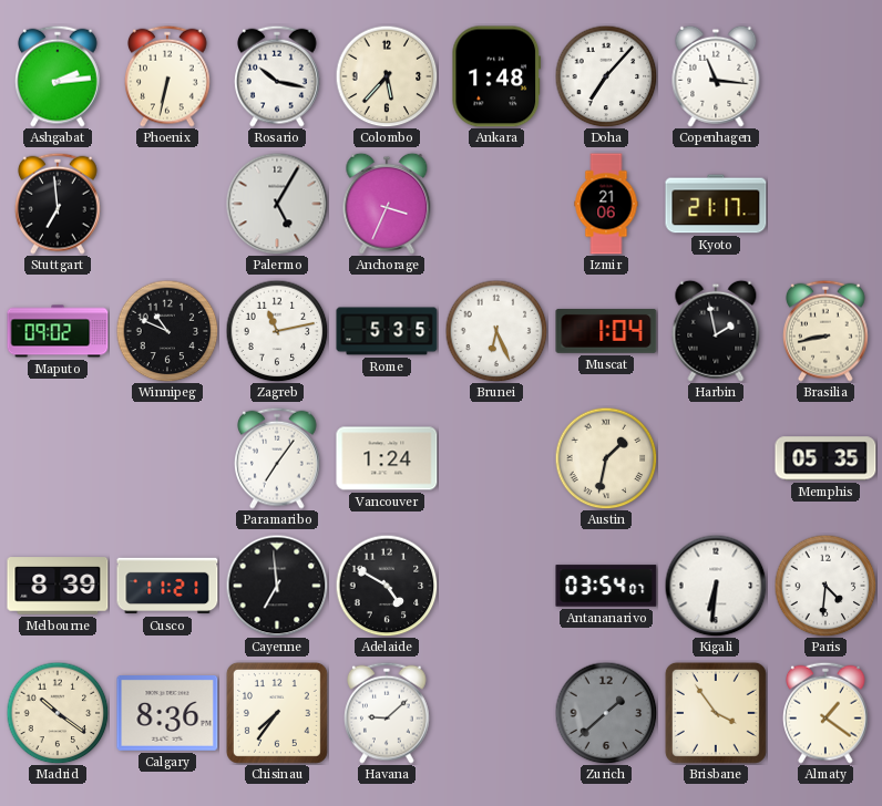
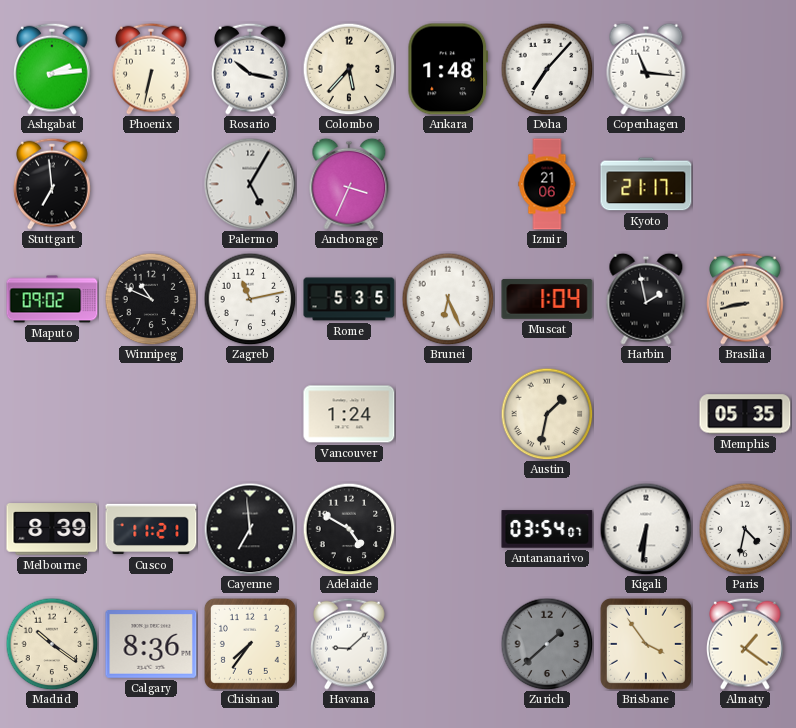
Paramaribo: 7:06 -> none (278, 458)
Paris: 4:31 -> 4:32 (745, 529)
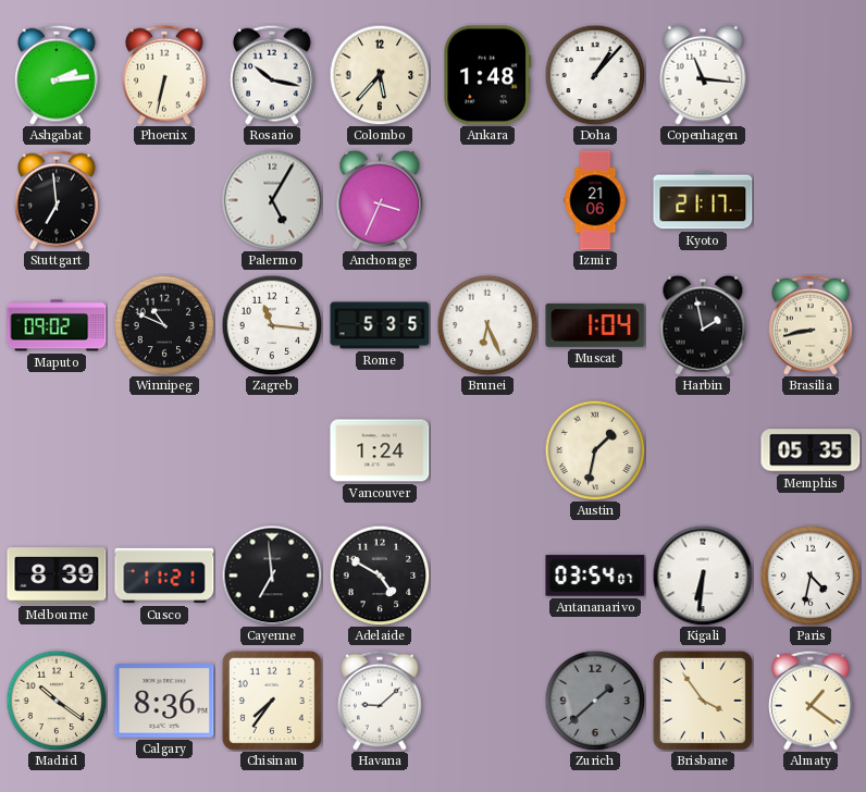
Doha: 7:07 -> 1:07 (595, 75)
Zagreb: 11:13 -> 11:16 (272, 325)
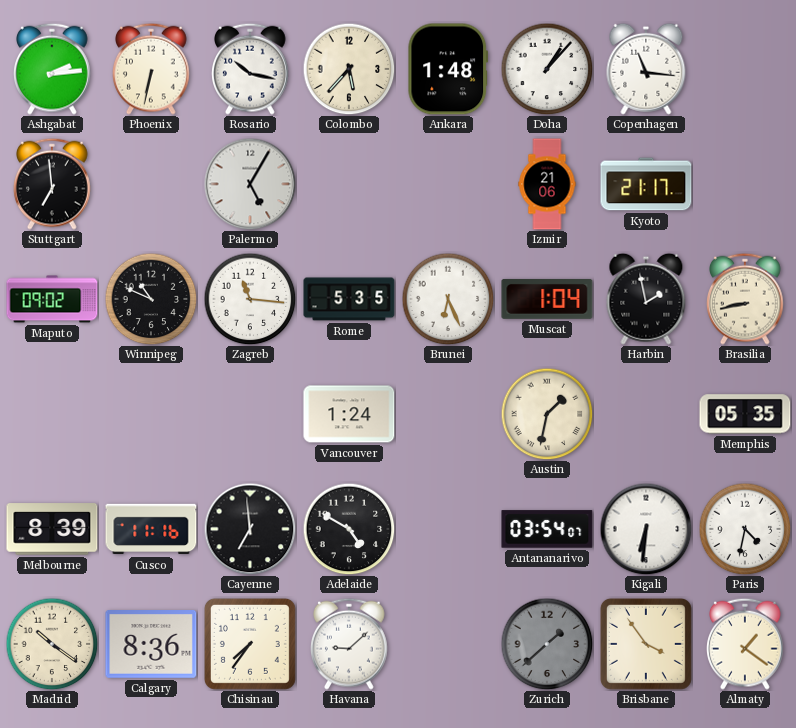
Anchorage: 3:34 -> none (380, 200)
Cusco: 11:21 -> 11:16 (151, 529)
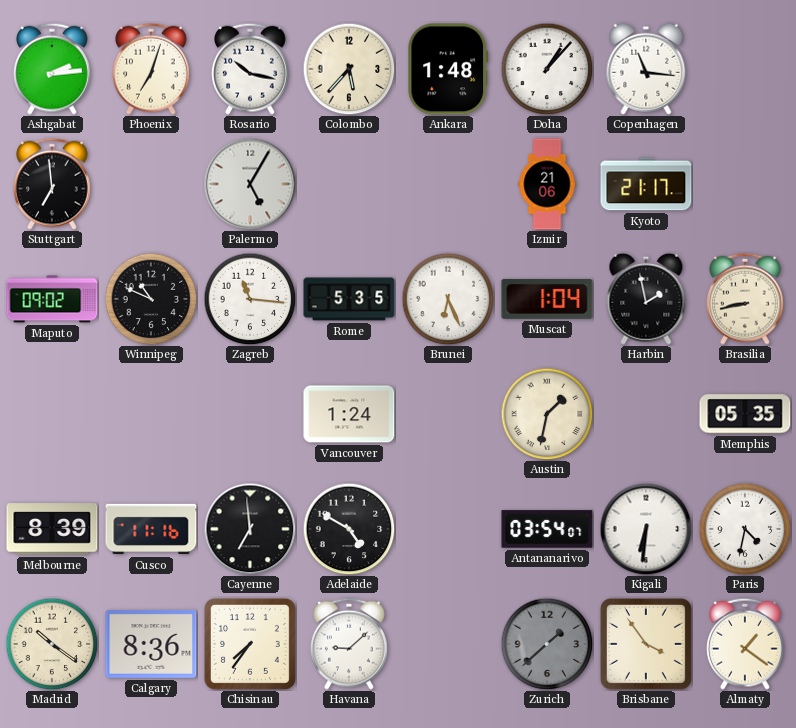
Phoenix: 6:32 -> 7:03 (152, 69)
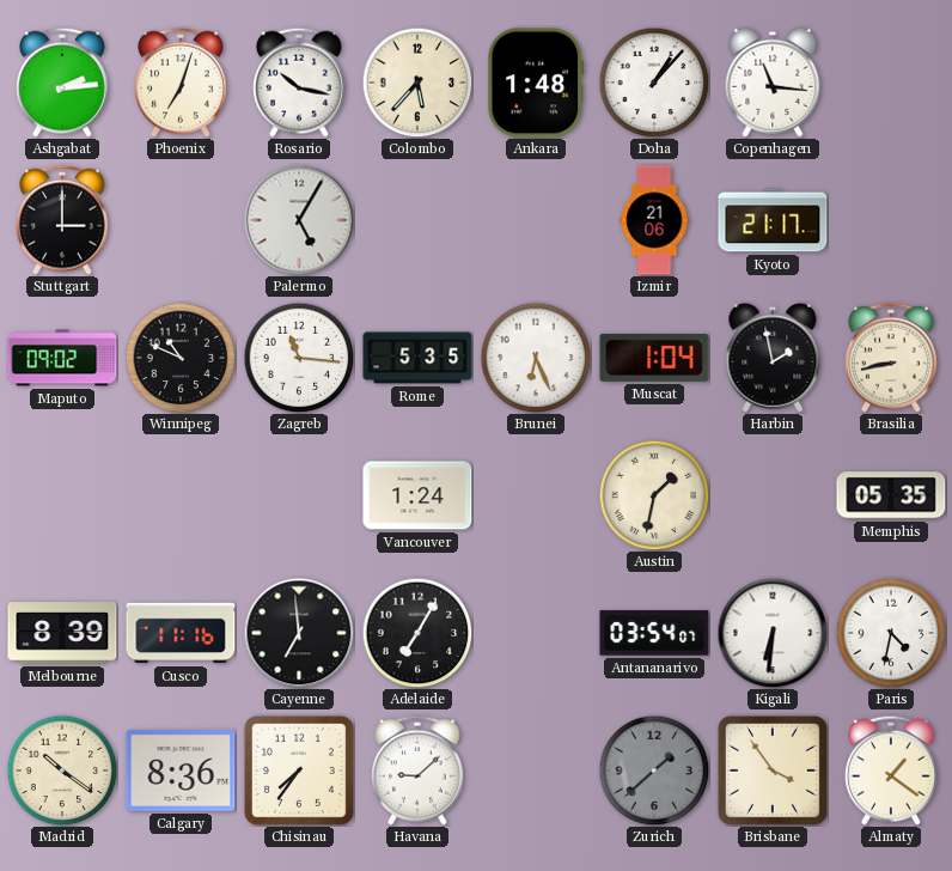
Stuttgart: 6:59 -> 3:00 (63, 220)
Adelaide: 4:50 -> 7:05 (417, 633)
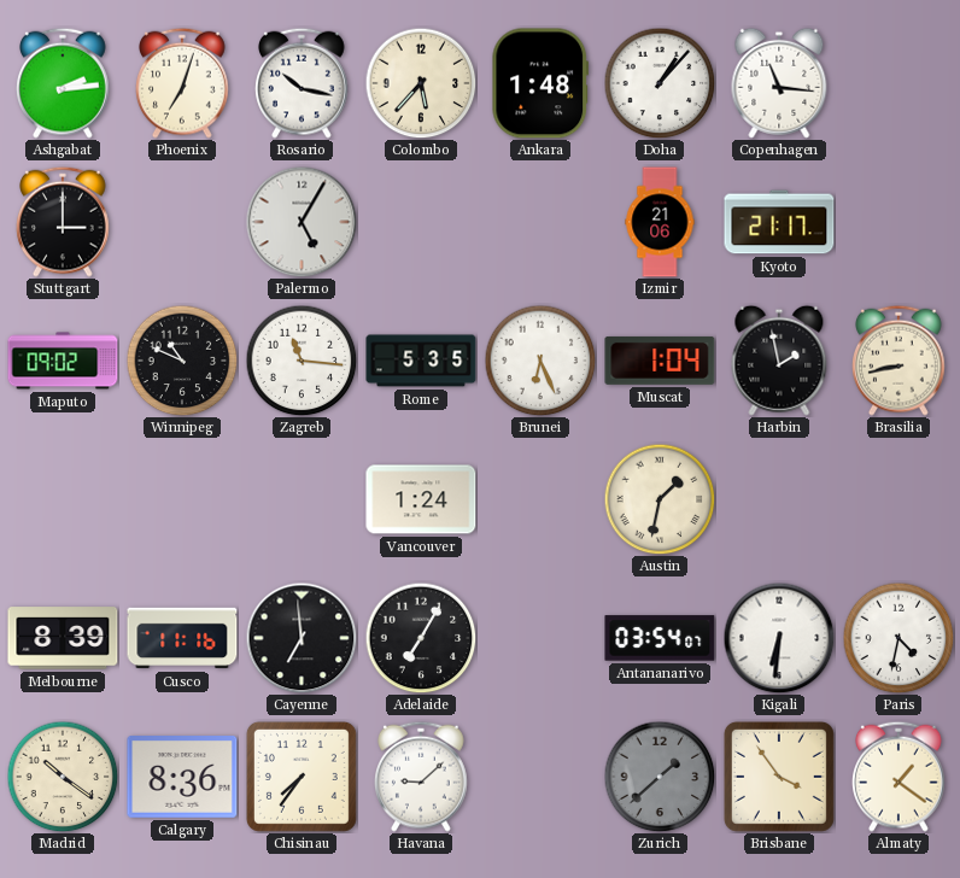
Memphis: 05:35 -> none (891, 495)
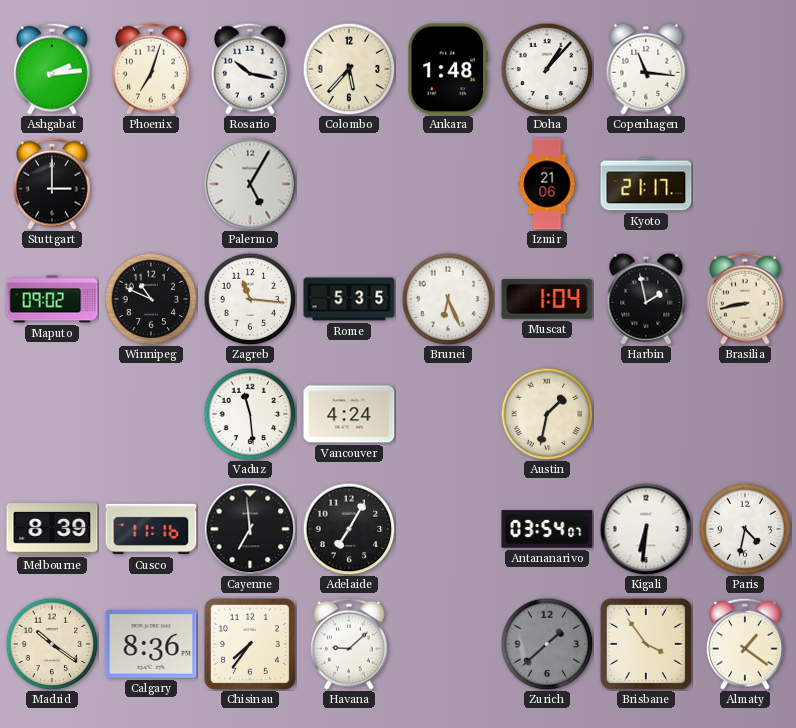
Vaduz: none -> 11:29 (250, 414)
Vancouver: 1:24 -> 4:24 (349, 414)
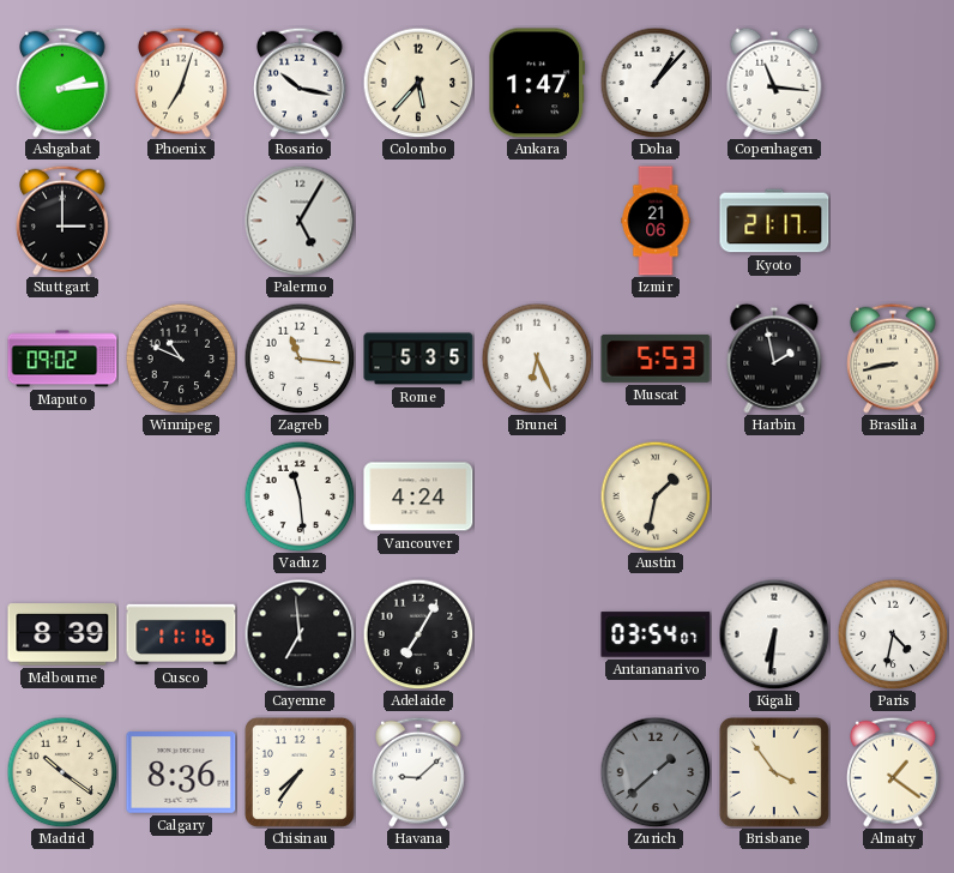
Ankara: 1:48 -> 1:47 (537, 83)
Muscat: 1:04 -> 5:53 (656, 359)
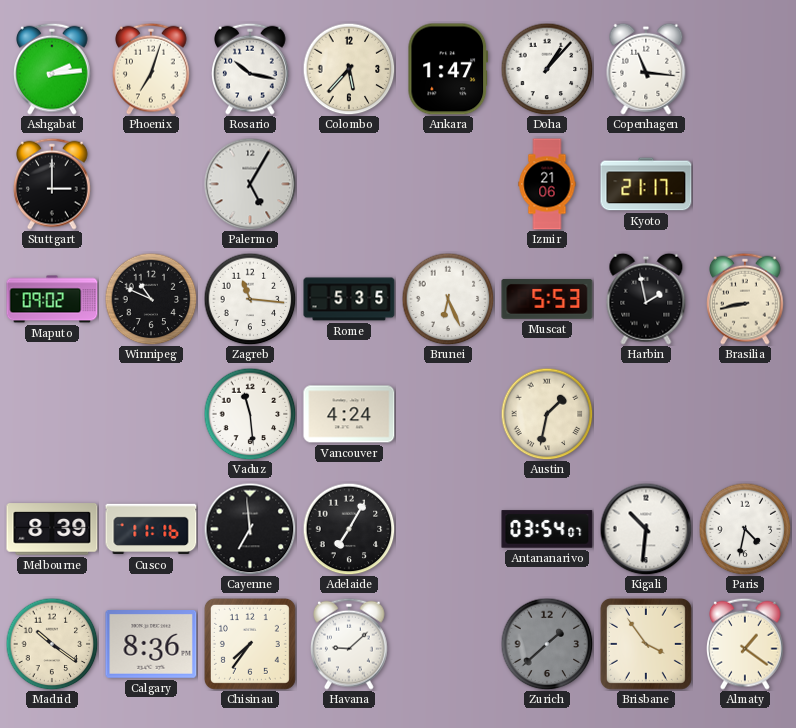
Kigali: 6:31 -> 10:31 (646, 529)
